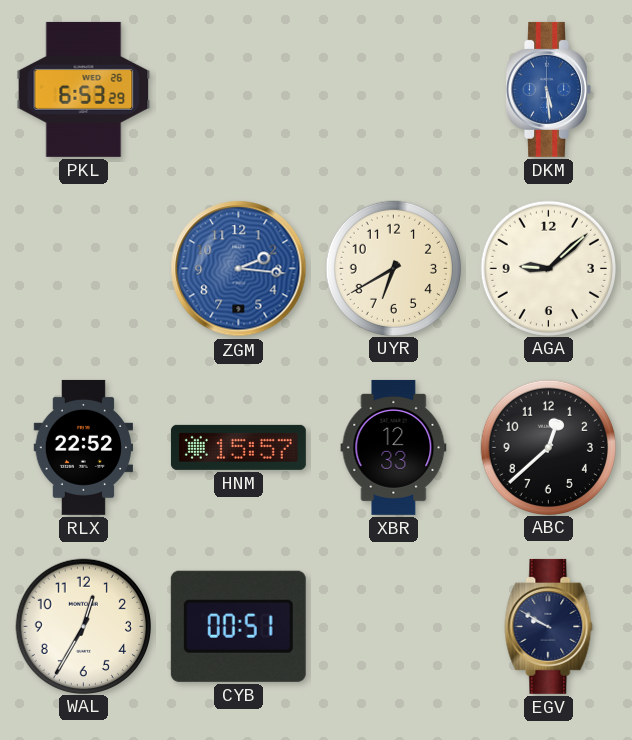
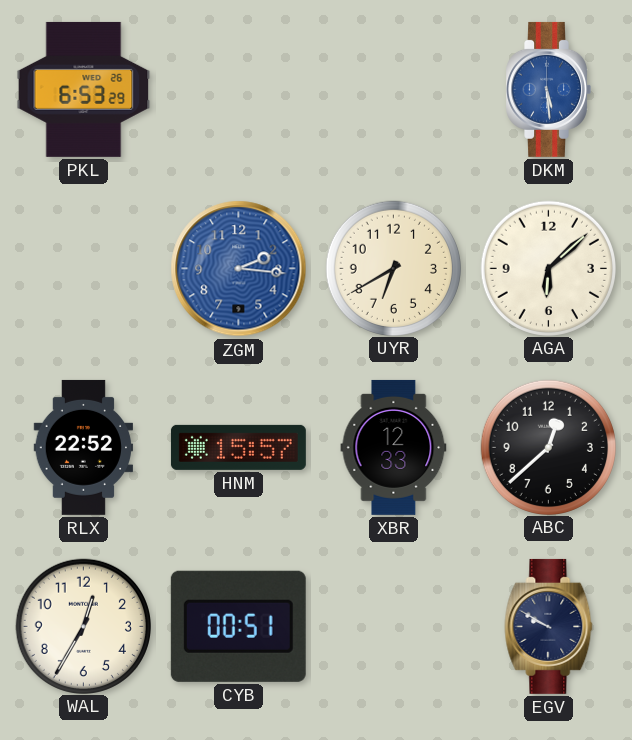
AGA: 9:08 -> 6:08 (548, 268)
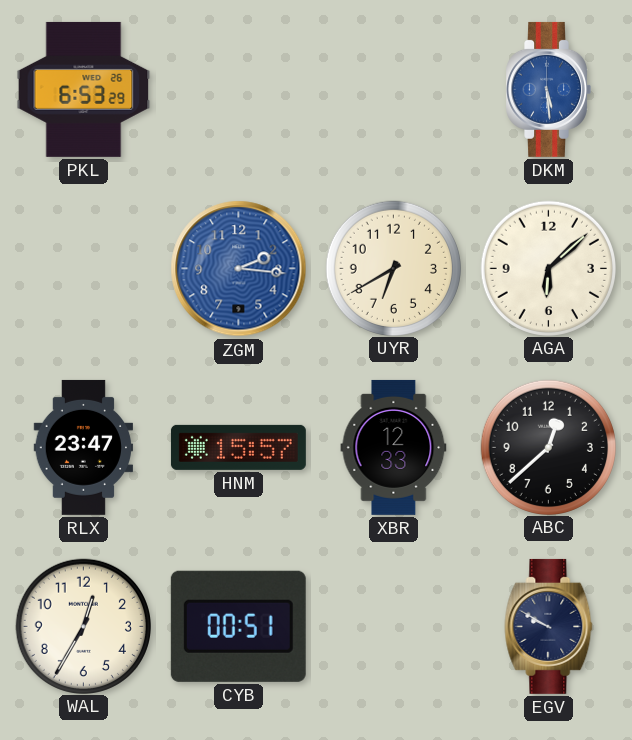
RLX: 22:52 -> 23:47 (83, 447)
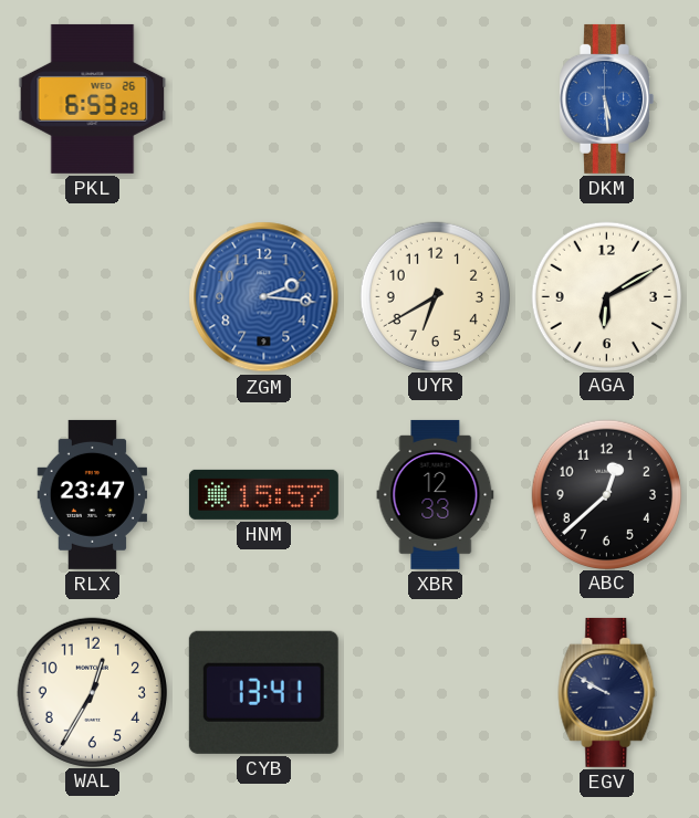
AGA: 6:08 -> 6:10 (606, 296)
CYB: 00:51 -> 13:41 (263, 692)
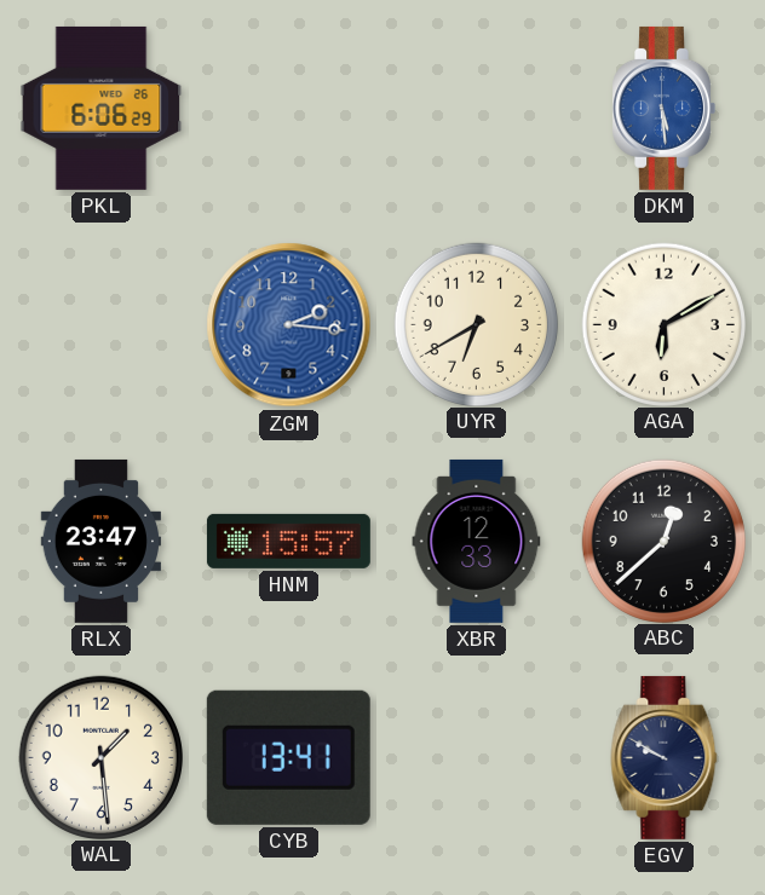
PKL: 6:53 -> 6:06 (102, 108)
WAL: 12:35 -> 1:29 (100, 757)
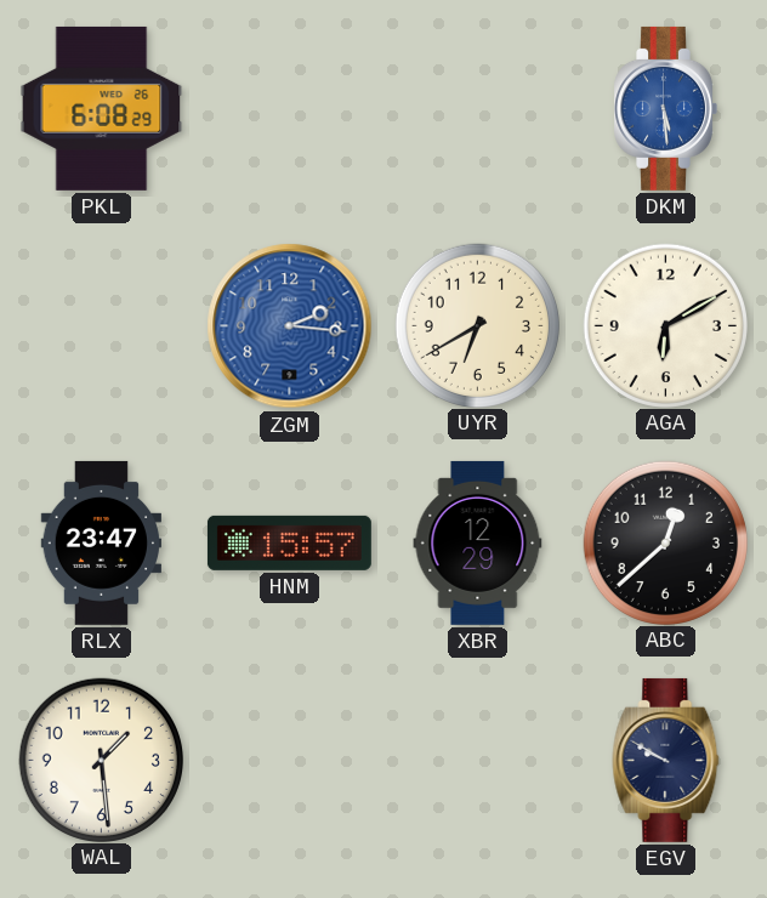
PKL: 6:06 -> 6:08 (102, 108)
XBR: 12:33 -> 12:29 (478, 542)
CYB: 13:41 -> none (288, 757)
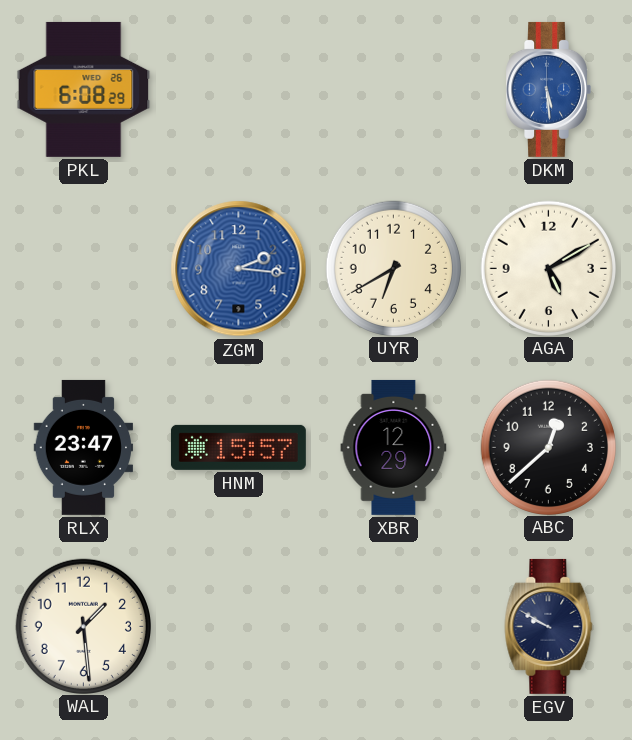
AGA: 6:10 -> 5:10 (548, 268)
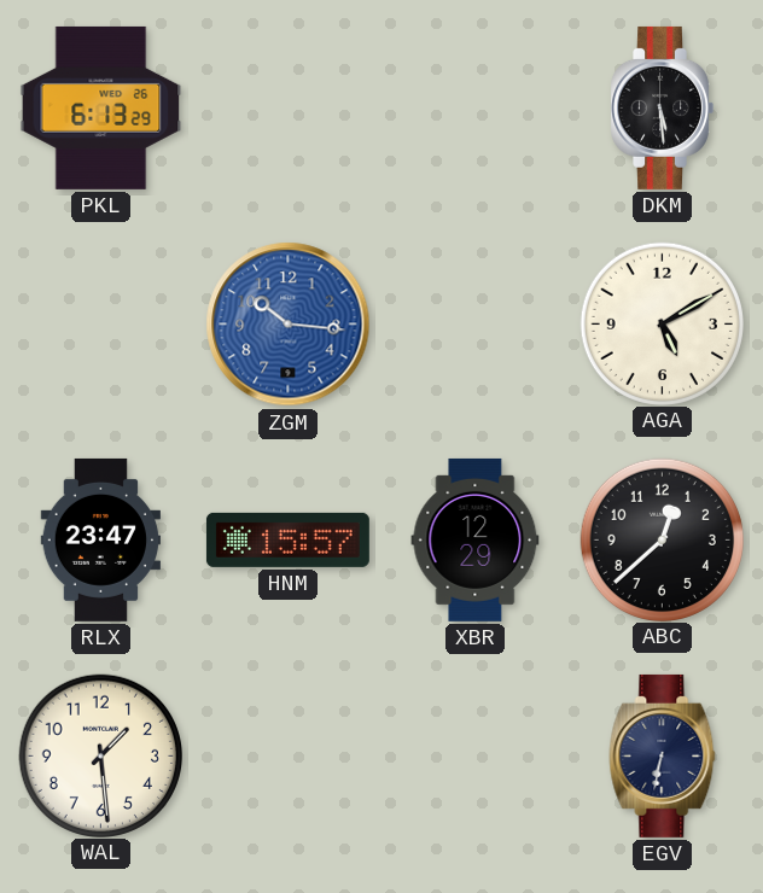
PKL: 6:08 -> 6:13 (101, 107)
DKM dial: blue -> black (662, 107)
ZGM: 2:16 -> 10:16 (289, 325)
UYR: 6:40 -> none (393, 268)
EGV: 9:50 -> 6:32 (663, 755)
